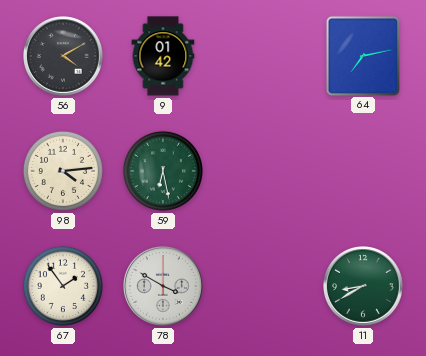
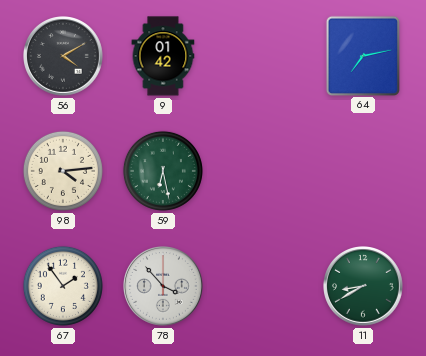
78: 3:50 -> 3:53 (164, 287)
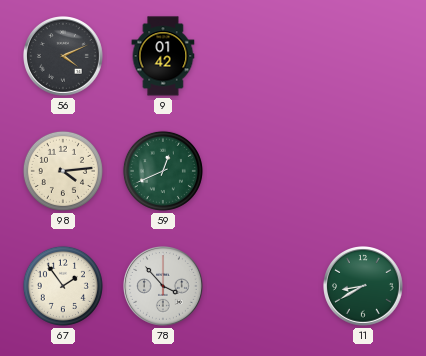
56: 4:10 -> 4:11 (64, 57)
64: 7:13 -> none (362, 55)
59: 6:28 -> 12:41 (163, 171)
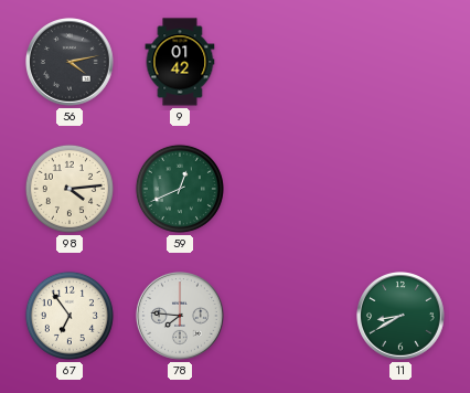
56: 4:11 -> 4:13 (71, 63)
67: 1:54 -> 6:54 (70, 316)
78: 3:53 -> 7:46 (181, 317)
